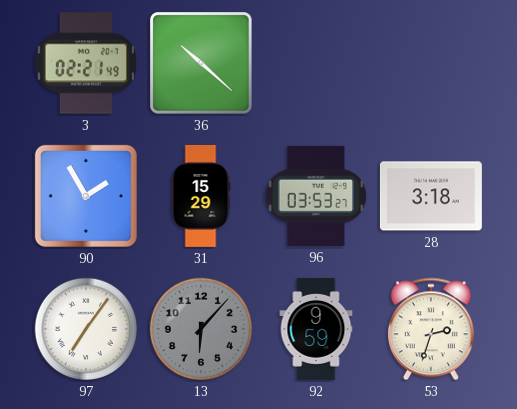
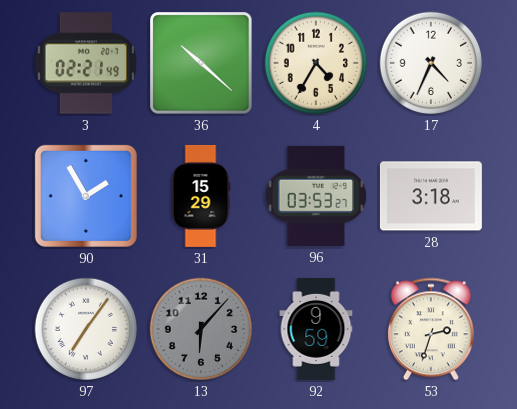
4: none -> 4:35 (316, 63)
17: none -> 4:34 (431, 63)
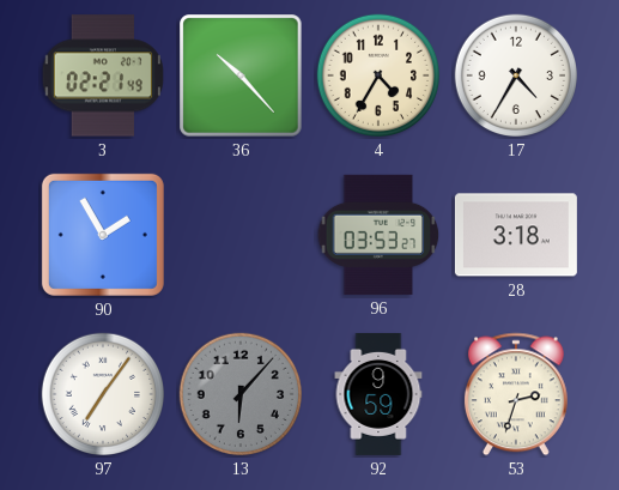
36: 10:22 -> 10:23 (241, 75)
17: 4:34 -> 4:35 (516, 75)
31: 15:29 -> none (201, 196)
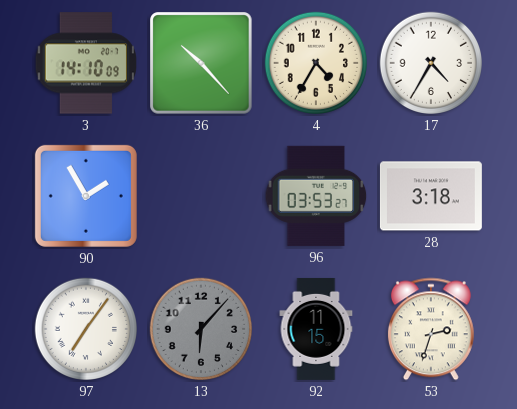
3: 02:21 -> 14:10 (85, 63)
92: 9:59 -> 11:15 (316, 329)
